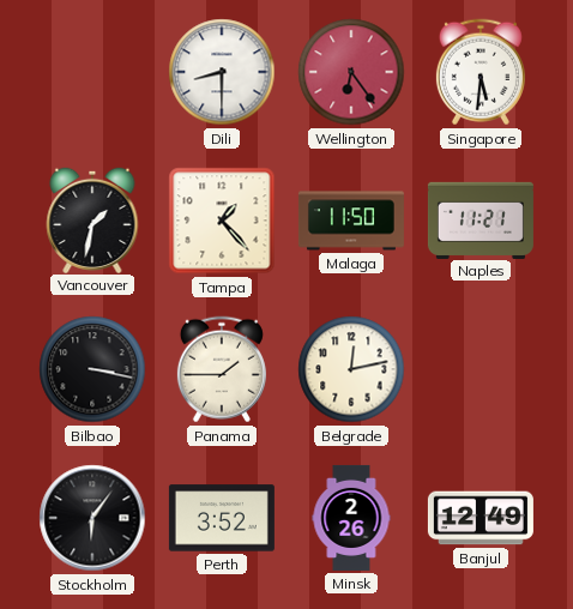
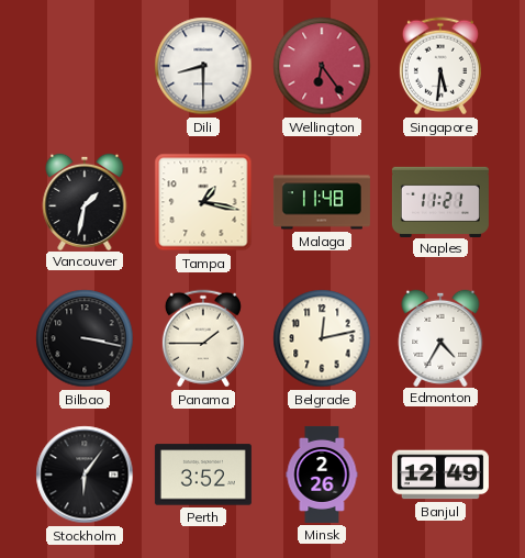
Tampa: 1:23 -> 1:17 (203, 202)
Malaga: 11:50 -> 11:48 (322, 202)
Edmonton: none -> 4:35 (440, 337)
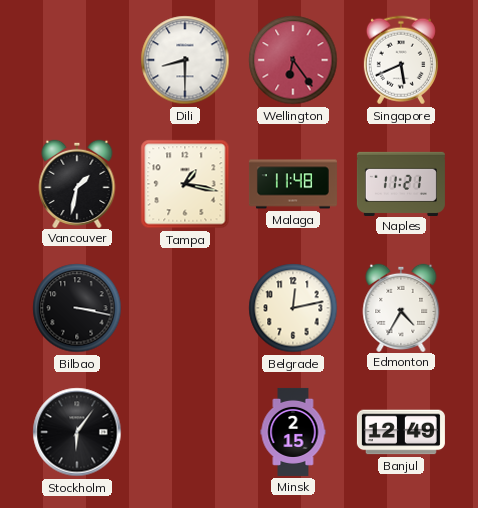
Singapore: 5:31 -> 5:41 (401, 60)
Panama: 1:45 -> none (203, 338)
Perth: 3:52 -> none (203, 475)
Minsk: 2:26 -> 2:15 (293, 432)
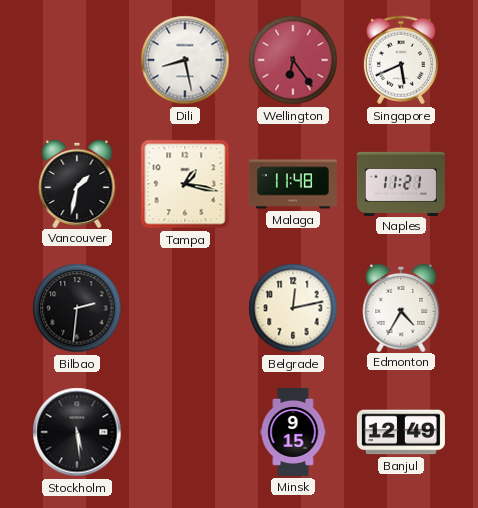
Dili: 8:30 -> 8:28 (185, 60)
Bilbao: 3:17 -> 2:31 (77, 308)
Stockholm: 6:06 -> 5:29 (77, 432)
Minsk: 2:15 -> 9:15 (293, 432)
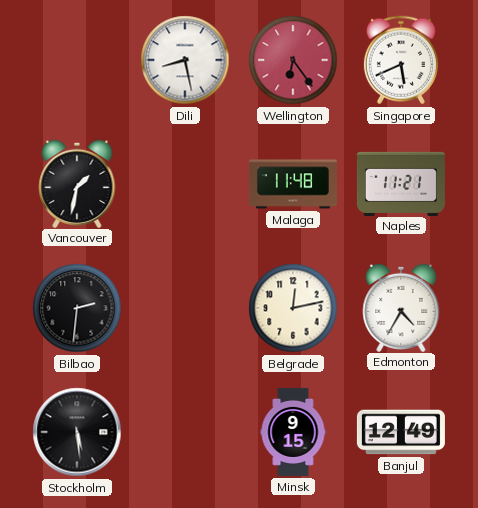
Tampa: 1:17 -> none (185, 184)
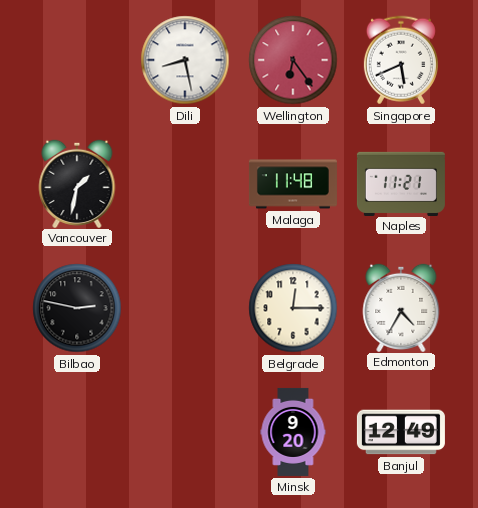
Bilbao: 2:31 -> 2:47 (77, 308)
Belgrade: 12:13 -> 12:15 (293, 308)
Stockholm: 5:29 -> none (77, 432)
Minsk: 9:15 -> 9:20 (293, 432)
